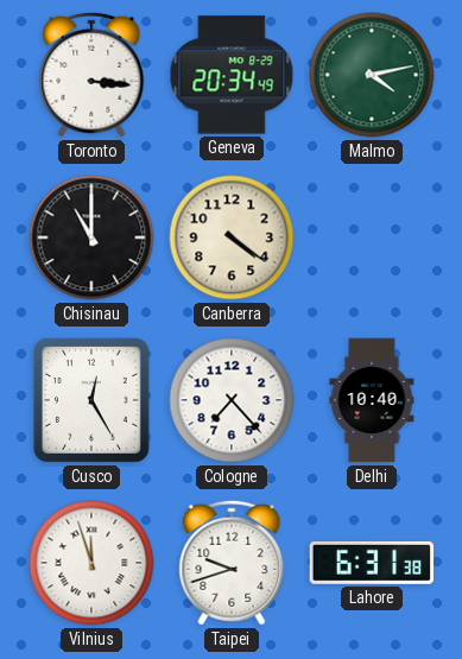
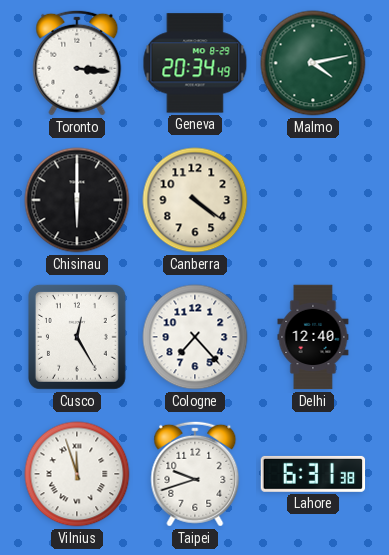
Chisinau: 11:00 -> 6:00 (77, 200)
Delhi: 10:40 -> 12:40 (313, 337)
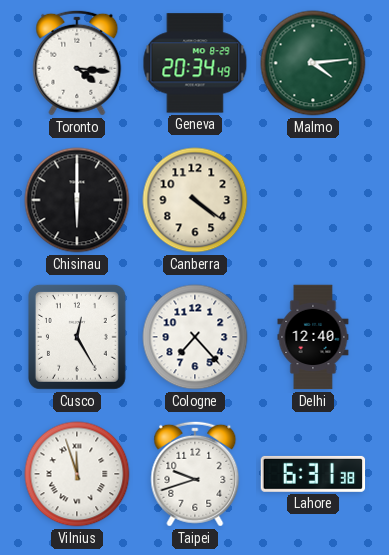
Toronto: 3:16 -> 4:16 (77, 63)
Malmo: 4:13 -> 4:14 (313, 63)
